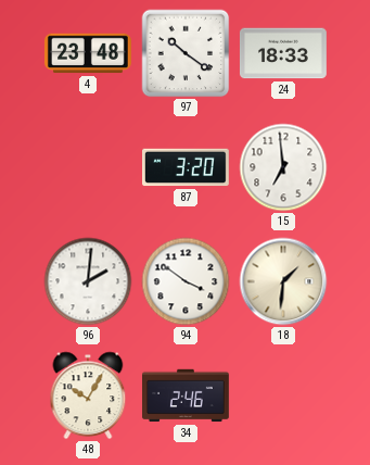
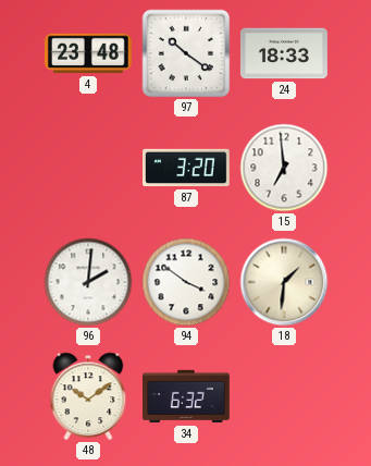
48: 10:05 -> 10:09 (88, 396)
34: 2:46 -> 6:32 (187, 396)
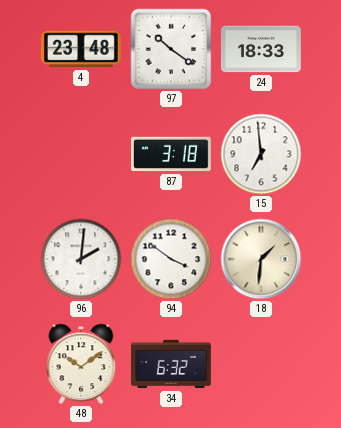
87: 3:20 -> 3:18 (172, 154)
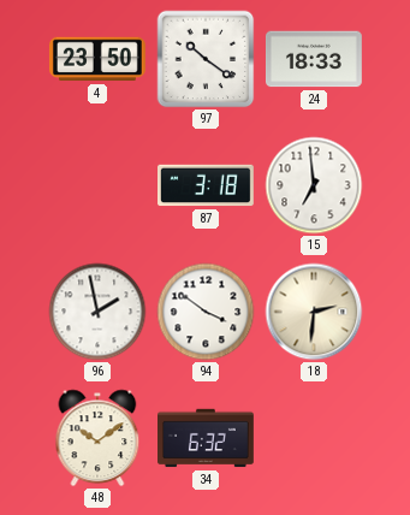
4: 23:48 -> 23:50 (97, 59)
96: 2:01 -> 1:58 (97, 312)
18: 1:31 -> 2:31 (314, 312)
